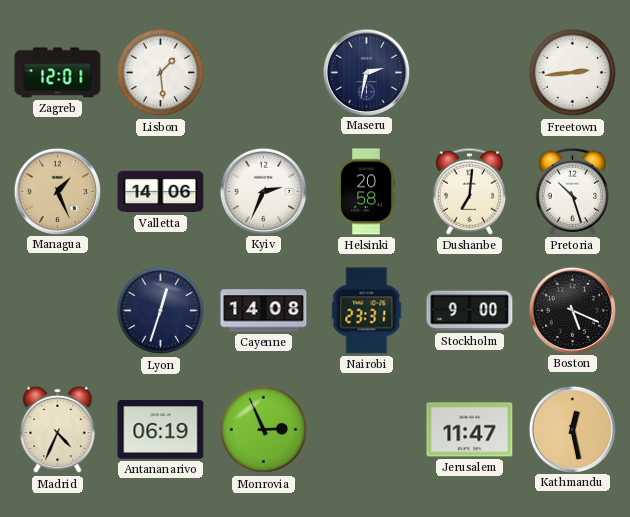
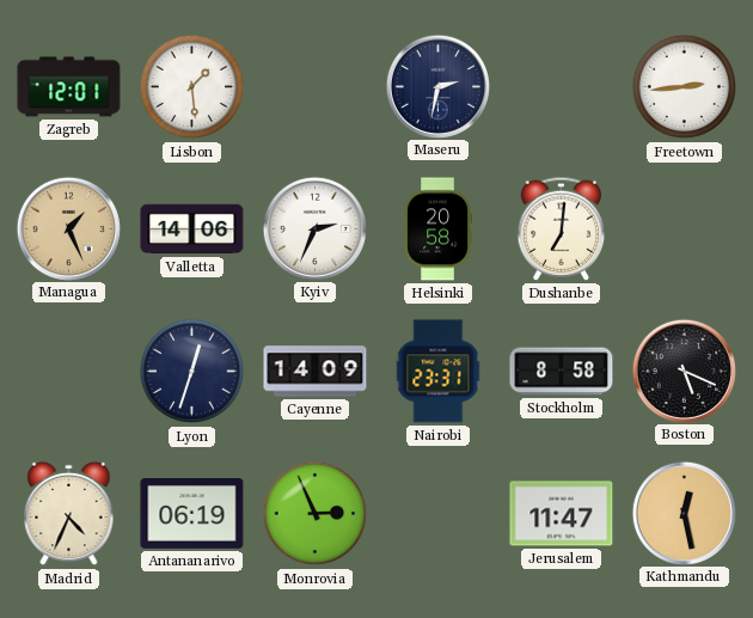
Pretoria: 10:27 -> none (573, 191)
Cayenne: 14:08 -> 14:09 (316, 372)
Stockholm: 9:00 -> 8:58 (562, 372)
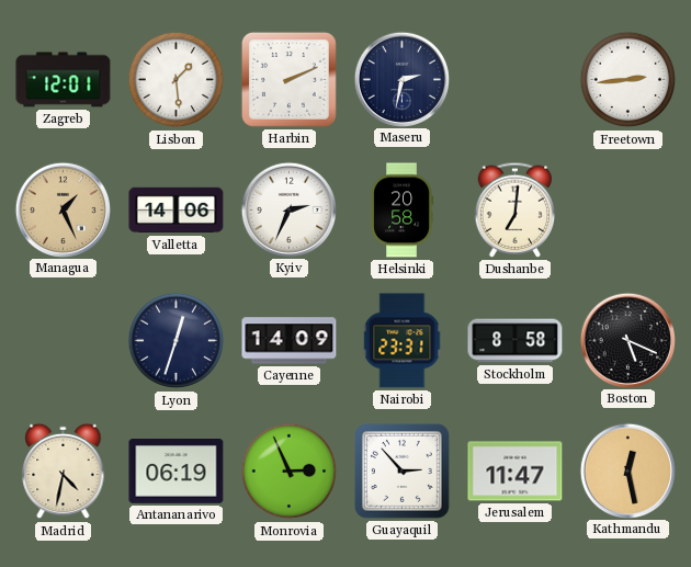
Harbin: none -> 2:11 (288, 79)
Madrid: 4:34 -> 4:32 (64, 472)
Guayaquil: none -> 2:53 (401, 470)
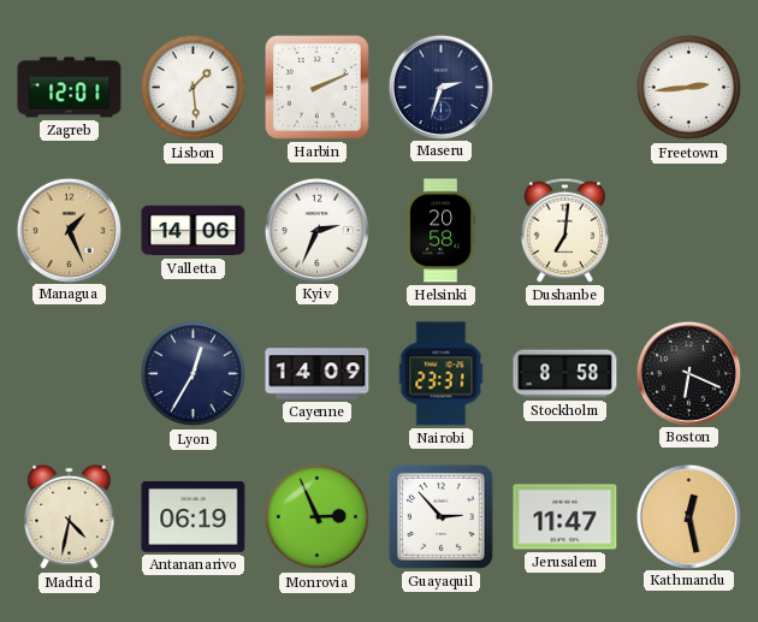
Maseru: 2:32 -> 2:33 (440, 87)
Lyon: 12:33 -> 12:35 (194, 374)
Boston: 5:19 -> 6:19 (688, 373)
